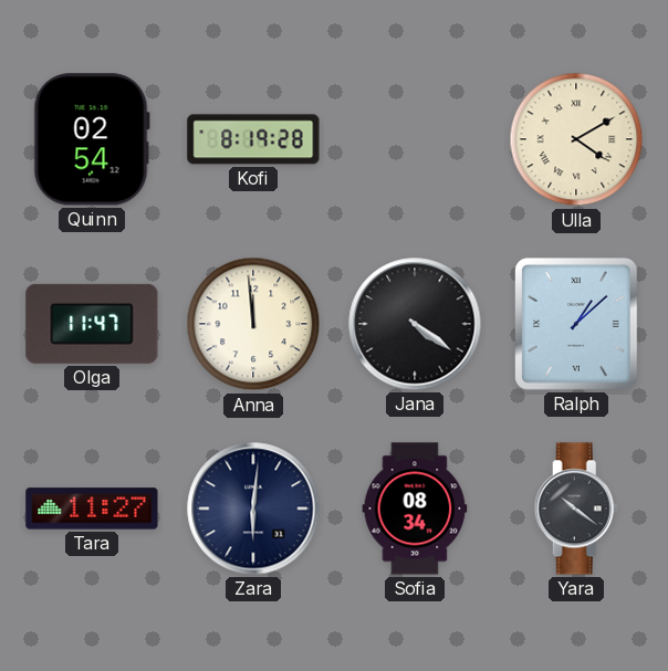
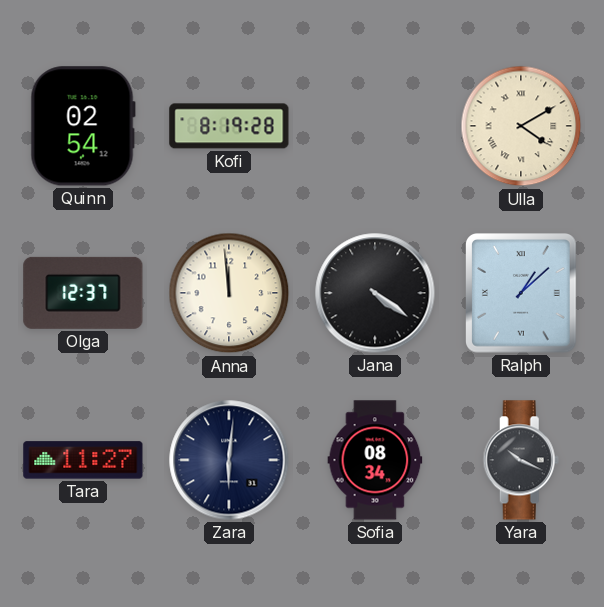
Olga: 11:47 -> 12:37 (83, 293)
Yara: 10:21 -> 10:19 (521, 460)
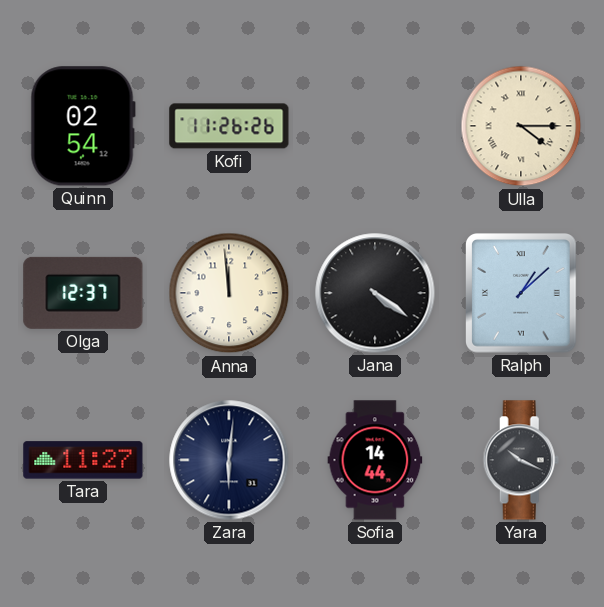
Kofi: 8:19 -> 11:26 (229, 126)
Ulla: 4:10 -> 4:15 (521, 126)
Sofia: 08:34 -> 14:44 (375, 460)
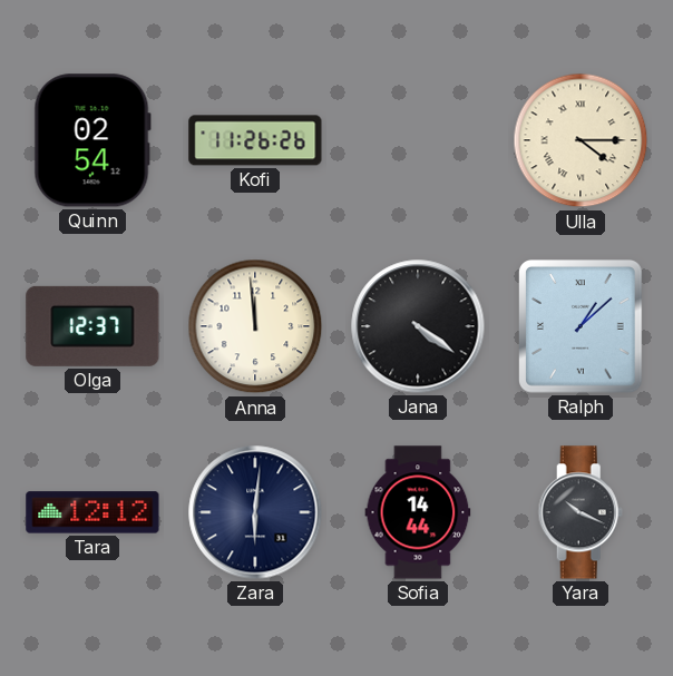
Tara: 11:27 -> 12:12 (92, 512)
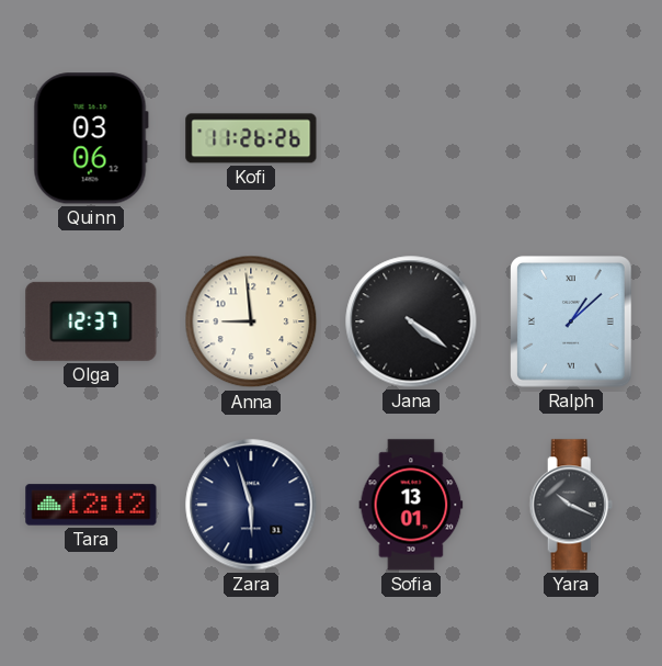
Quinn: 02:54 -> 03:06 (91, 138)
Ulla: 4:15 -> none (581, 140)
Anna: 11:59 -> 8:59 (251, 321)
Zara: 6:01 -> 5:57 (251, 505)
Sofia: 14:44 -> 13:01 (411, 505)
